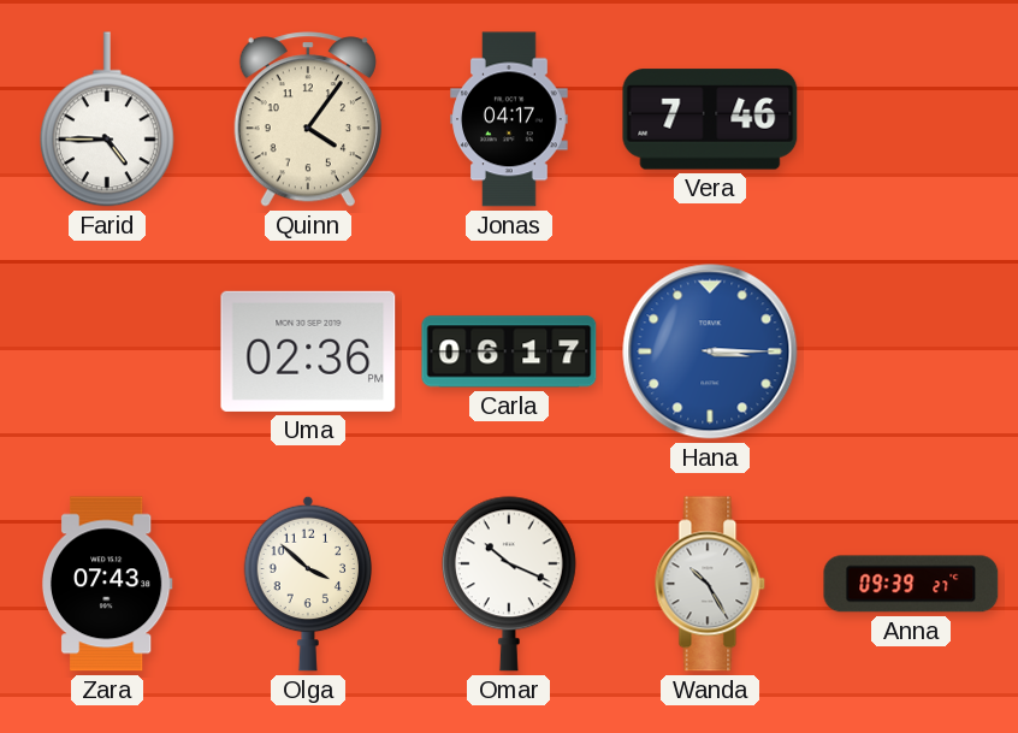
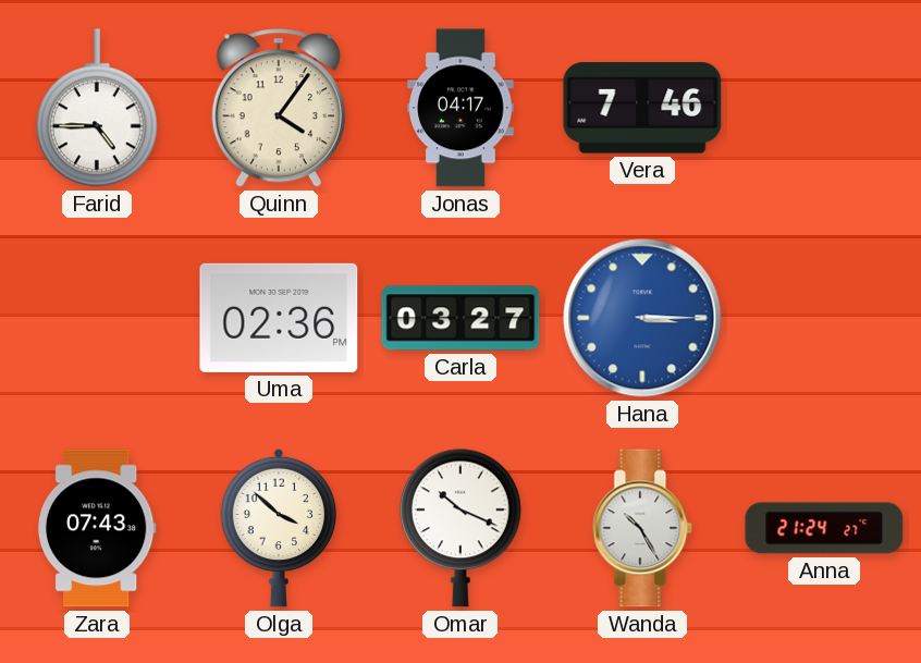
Carla: 06:17 -> 03:27 (461, 318)
Anna: 09:39 -> 21:24 (824, 528)
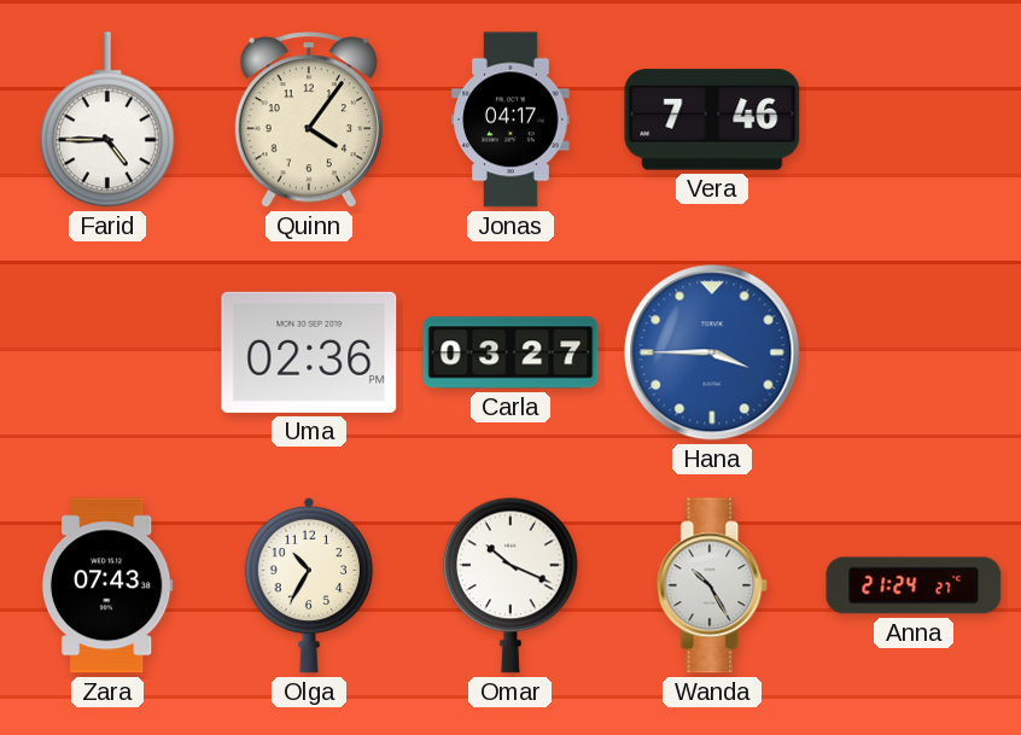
Hana: 3:15 -> 3:45 (712, 352)
Olga: 3:52 -> 10:35 (309, 585)
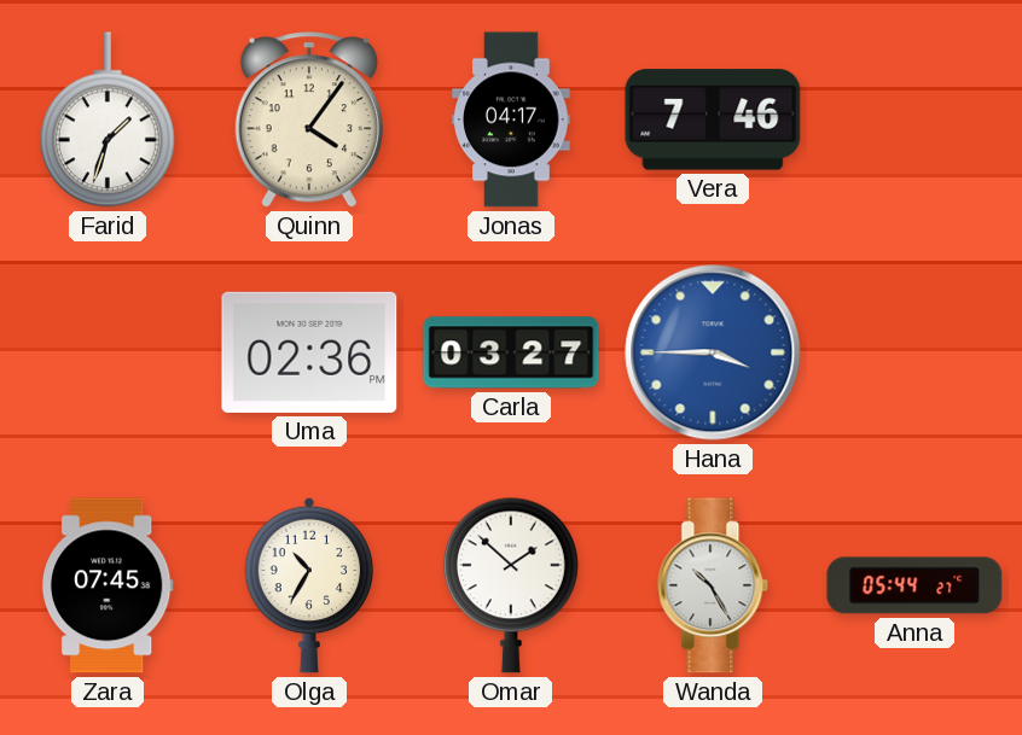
Farid: 4:45 -> 1:33 (108, 119)
Zara: 07:43 -> 07:45 (108, 585)
Omar: 10:19 -> 1:52 (511, 585)
Anna: 21:24 -> 05:44 (914, 585)
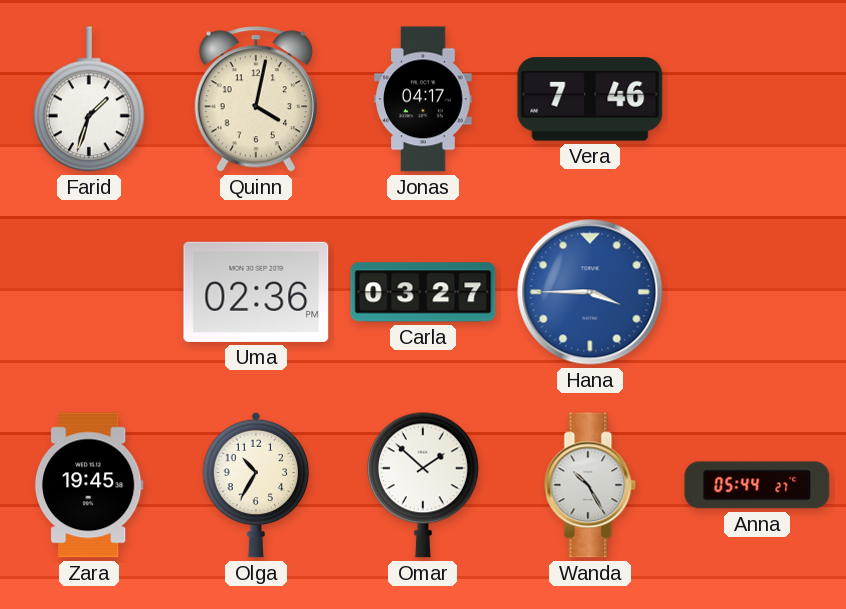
Quinn: 4:06 -> 4:02 (256, 99)
Zara: 07:45 -> 19:45 (89, 485)
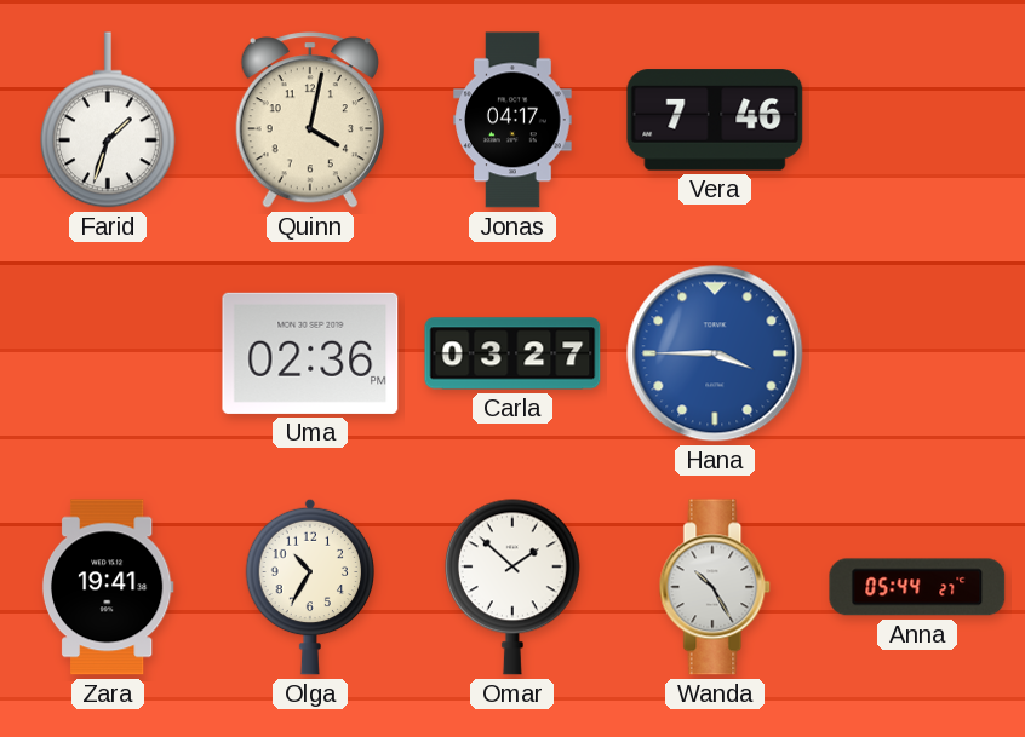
Zara: 19:45 -> 19:41 (108, 587)
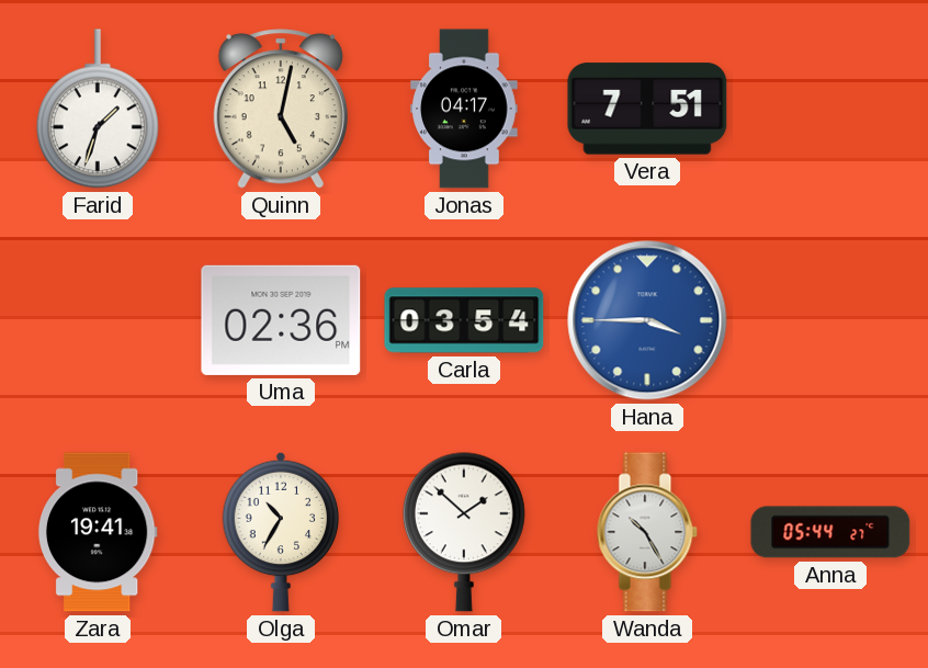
Quinn: 4:02 -> 5:02 (281, 109)
Vera: 7:46 -> 7:51 (647, 109)
Carla: 03:27 -> 03:54 (464, 320)
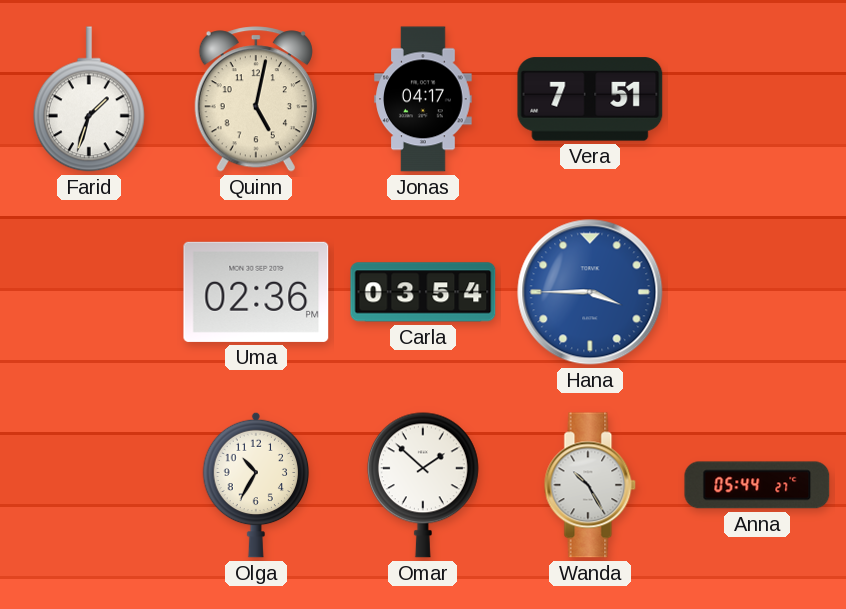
Zara: 19:41 -> none (98, 532)
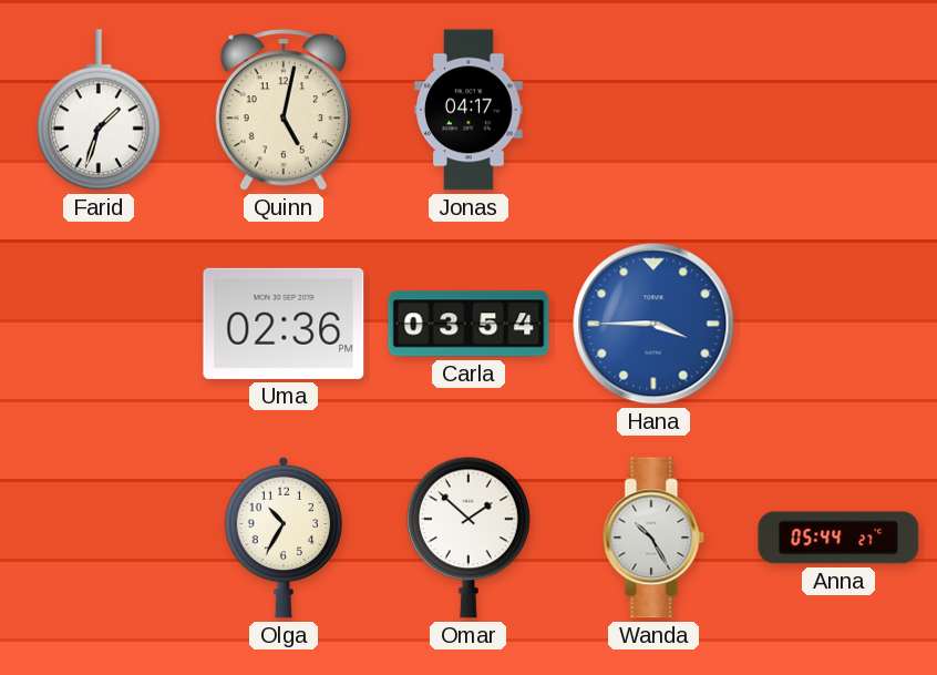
Vera: 7:51 -> none (590, 99)
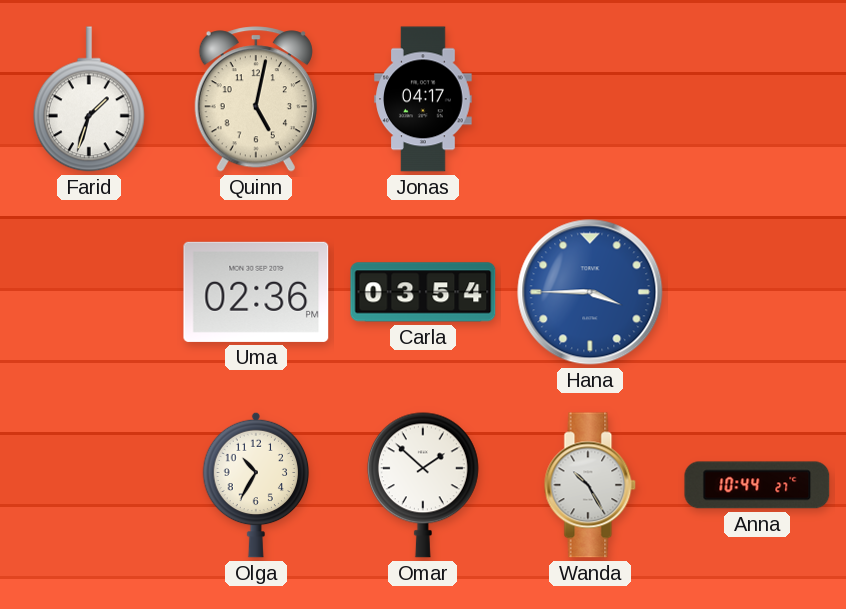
Anna: 05:44 -> 10:44 (757, 485)
